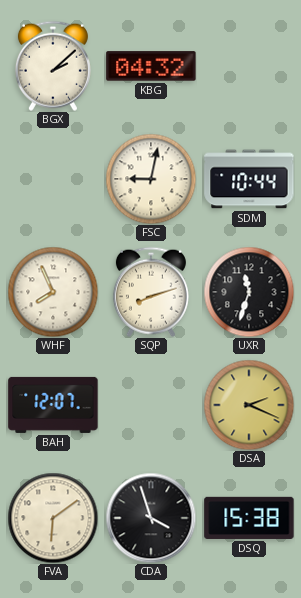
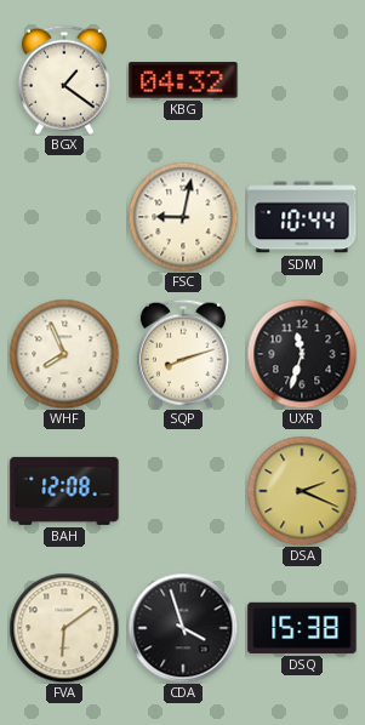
BGX: 2:08 -> 1:21 (64, 80)
BAH: 12:07 -> 12:08 (64, 491)
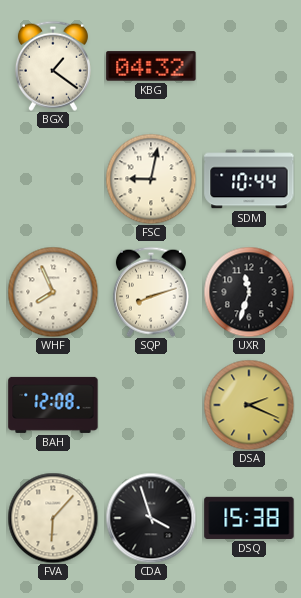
FVA: 6:09 -> 6:07 (53, 518)
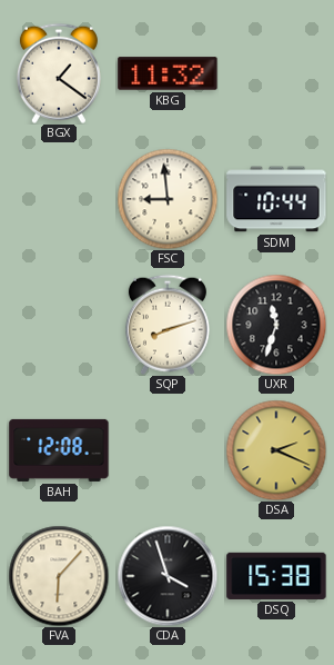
KBG: 04:32 -> 11:32 (168, 73)
FSC: 9:02 -> 8:59 (168, 199)
WHF: 7:56 -> none (53, 292)
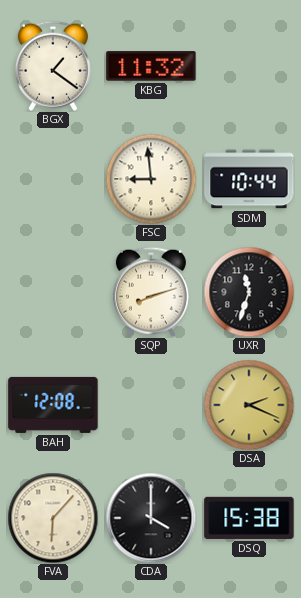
CDA: 3:57 -> 4:00 (151, 518)
